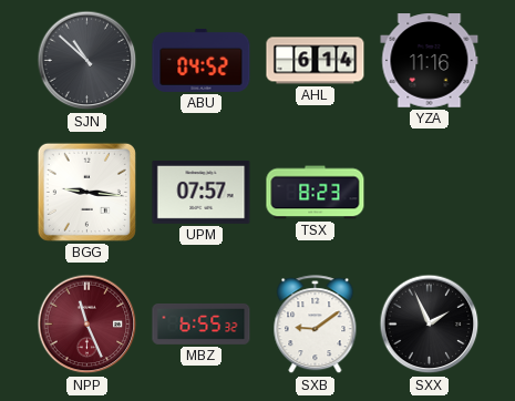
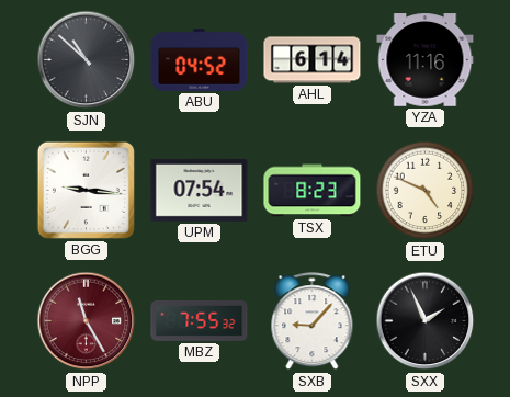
UPM: 07:57 -> 07:54 (200, 191)
ETU: none -> 4:49 (426, 191)
NPP: 11:26 -> 11:25 (87, 321)
MBZ: 6:55 -> 7:55 (200, 320)
SXB: 9:09 -> 9:07 (313, 321)
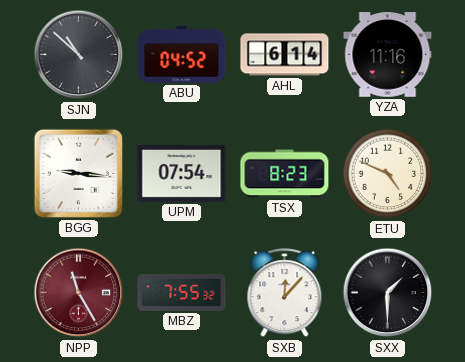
SXB: 9:07 -> 12:07 (285, 293)
SXX: 1:56 -> 1:30 (388, 293)
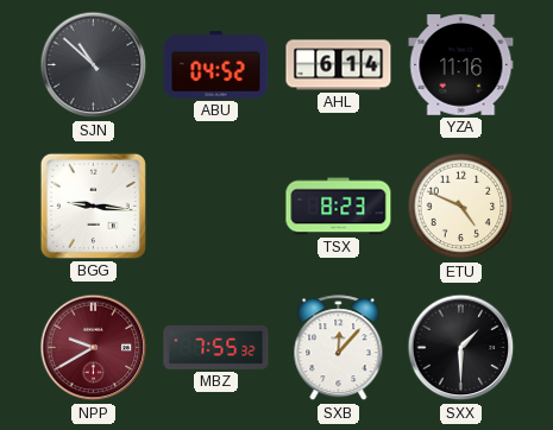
UPM: 07:54 -> none (182, 174)
NPP: 11:25 -> 9:40 (94, 348)
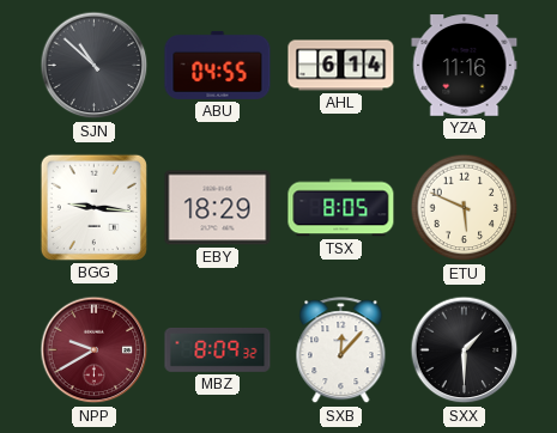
ABU: 04:52 -> 04:55 (218, 65)
EBY: none -> 18:29 (218, 208)
TSX: 8:23 -> 8:05 (341, 208)
ETU: 4:49 -> 5:49 (465, 208)
MBZ: 7:55 -> 8:09 (218, 349)
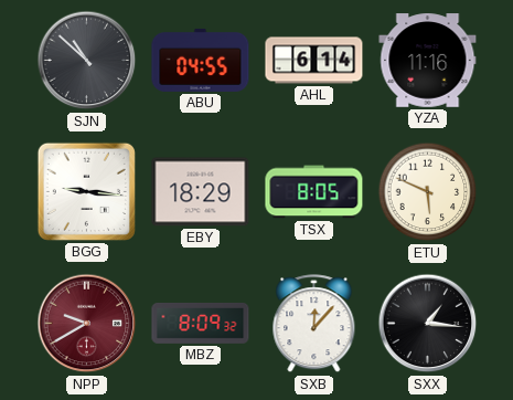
SXX: 1:30 -> 1:16 (428, 324)
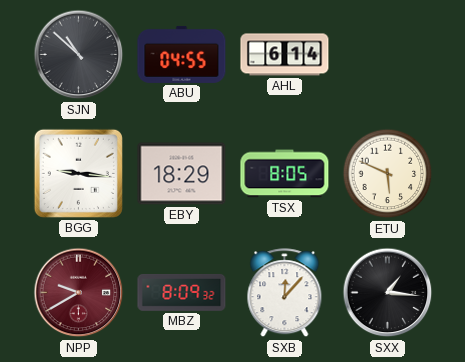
YZA: 11:16 -> none (428, 61)
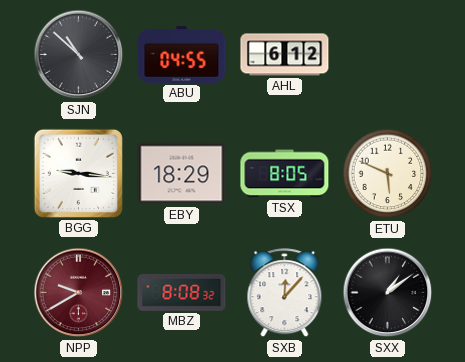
AHL: 6:14 -> 6:12 (285, 55)
MBZ: 8:09 -> 8:08 (182, 292)
SXX: 1:16 -> 1:09 (388, 293)
